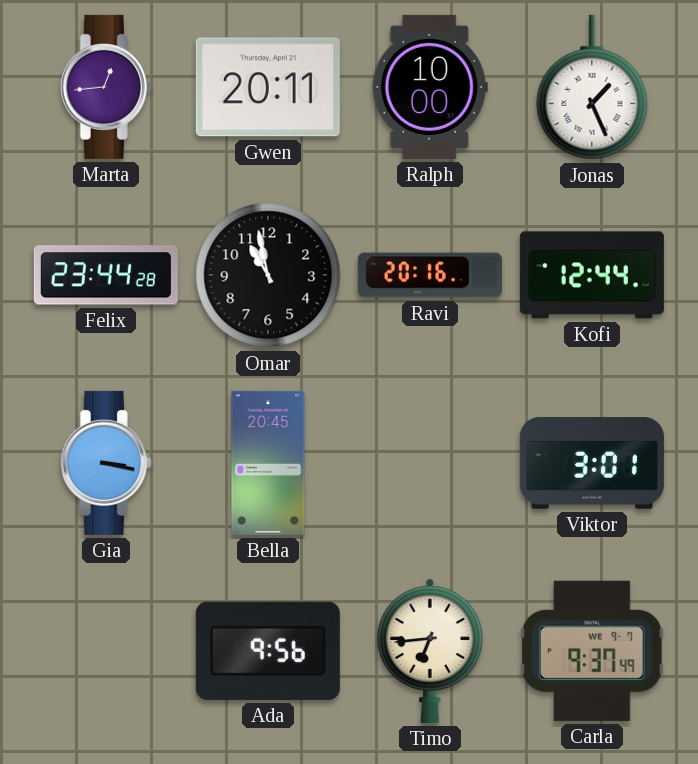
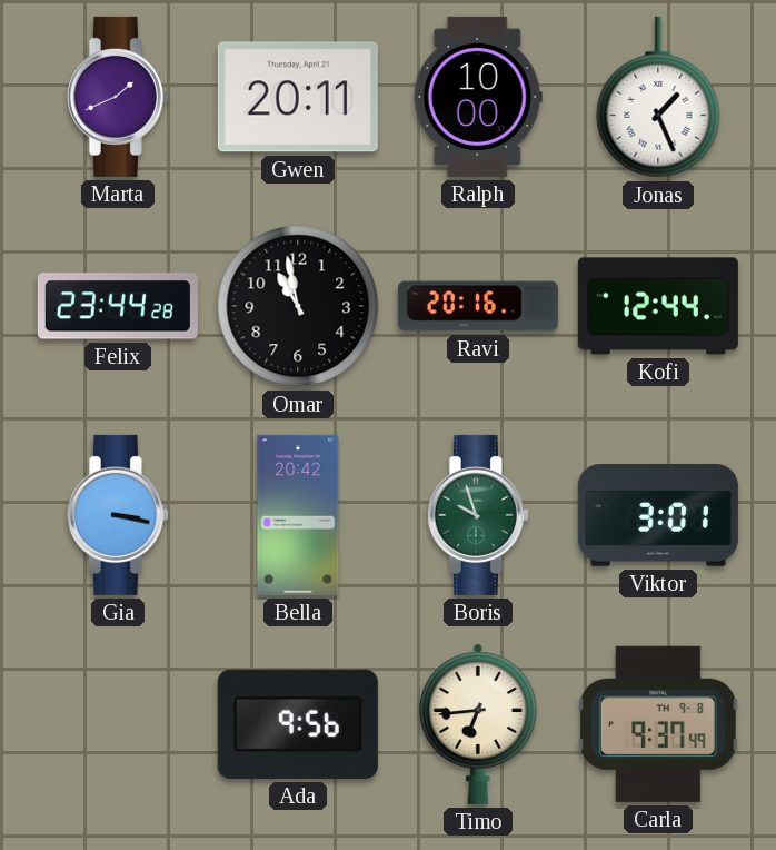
Marta: 12:44 -> 1:41 (118, 97)
Bella: 20:45 -> 20:42 (298, 515)
Boris: none -> 9:57 (478, 515)
Carla date: WE 9-7 -> TH 9-8 (659, 724)
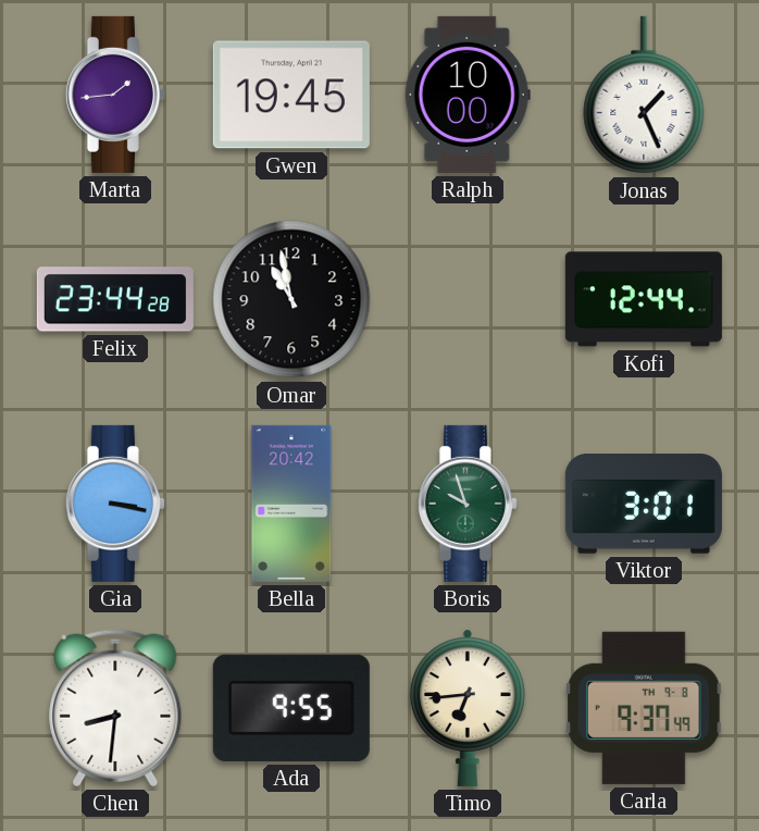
Marta: 1:41 -> 1:44 (115, 95)
Gwen: 20:11 -> 19:45 (291, 95)
Ravi: 20:16 -> none (478, 306)
Chen: none -> 8:31 (115, 708)
Ada: 9:56 -> 9:55 (291, 708)
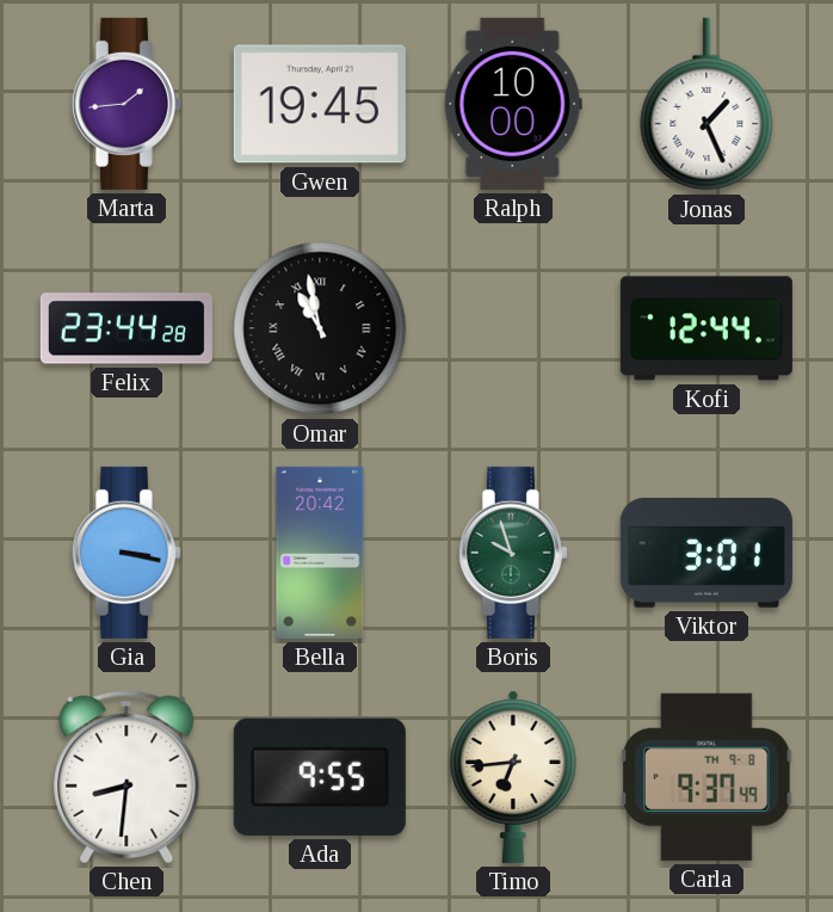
Omar numerals: Arabic -> Roman (320, 328)
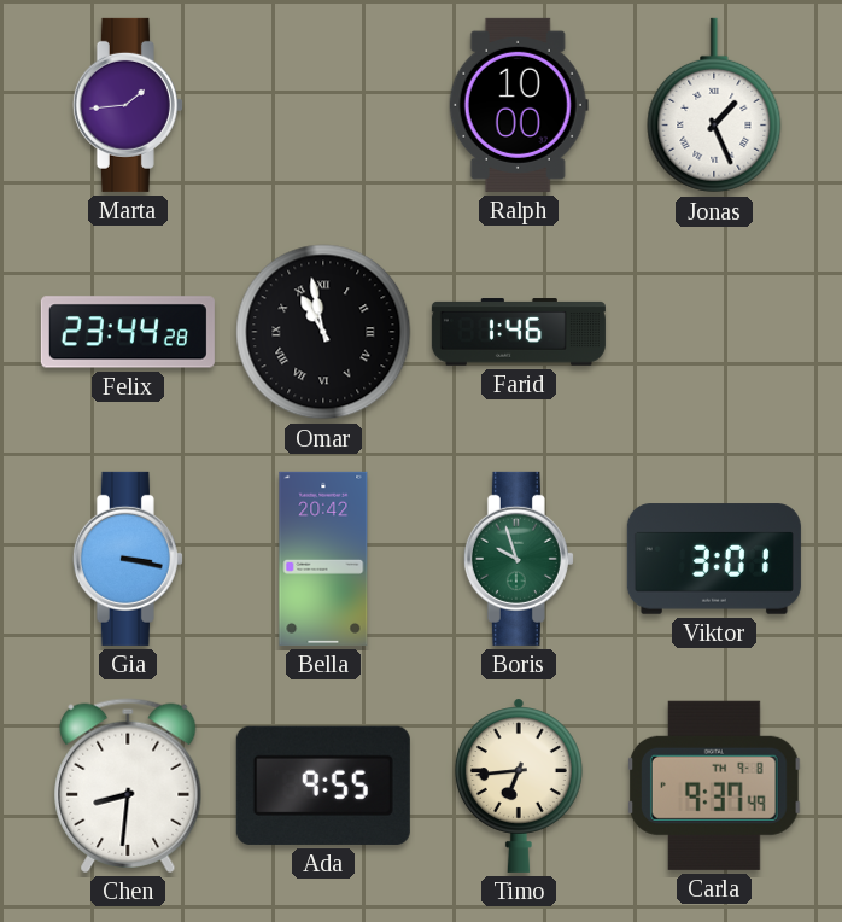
Gwen: 19:45 -> none (320, 104)
Farid: none -> 1:46 (519, 332)
Kofi: 12:44 -> none (706, 328)
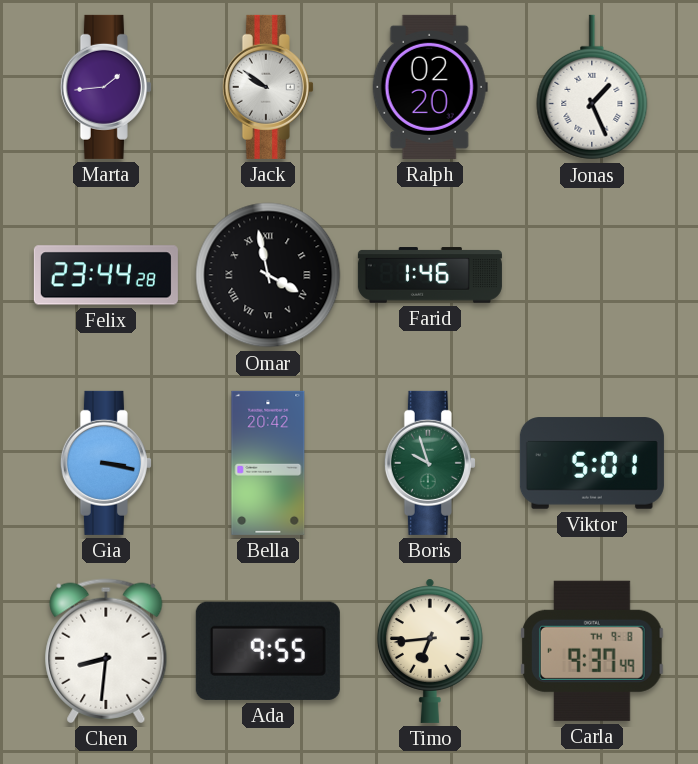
Jack: none -> 9:51 (268, 87)
Ralph: 10:00 -> 02:20 (430, 87)
Omar: 10:58 -> 3:58 (268, 275)
Viktor: 3:01 -> 5:01 (592, 463)
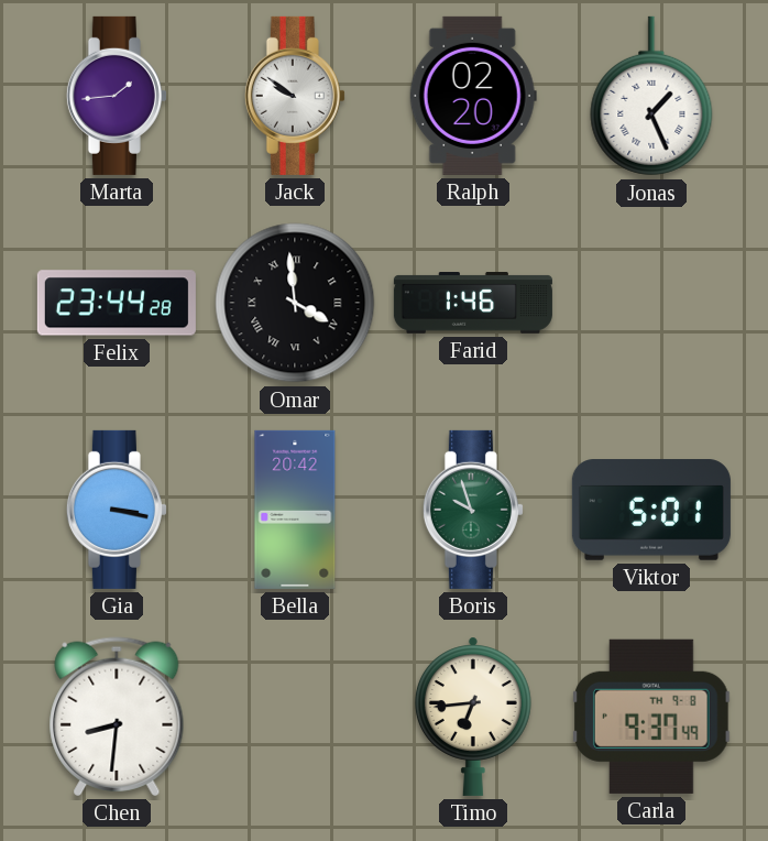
Omar: 3:58 -> 3:59 (295, 303)
Ada: 9:55 -> none (268, 651)
